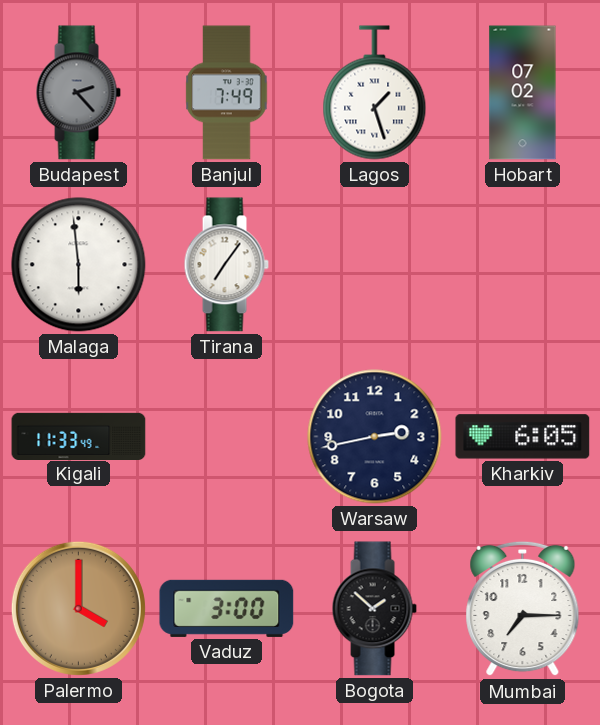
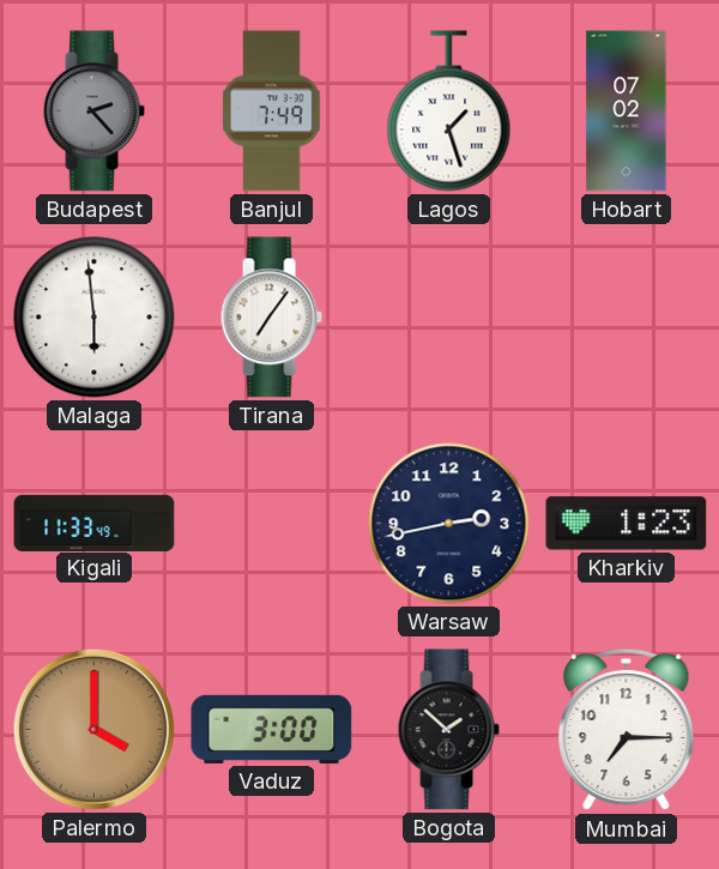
Kharkiv: 6:05 -> 1:23 (627, 524)
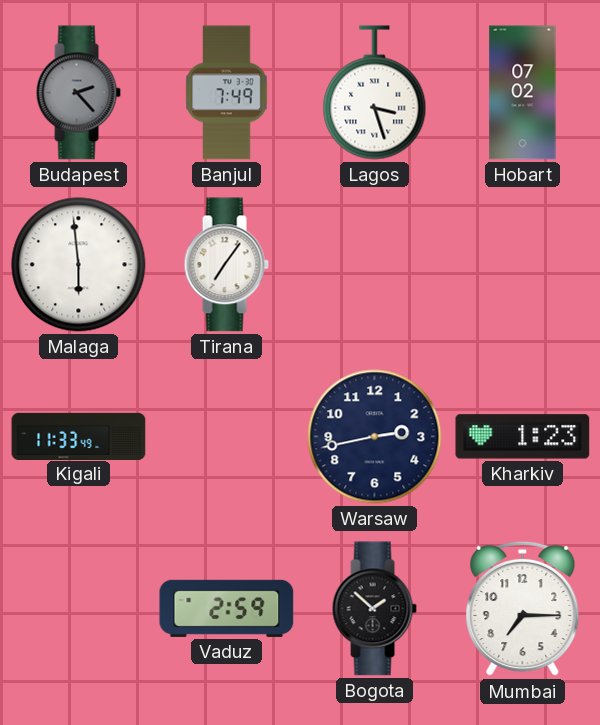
Lagos: 1:27 -> 3:27 (375, 93)
Palermo: 4:00 -> none (93, 729)
Vaduz: 3:00 -> 2:59 (227, 608)
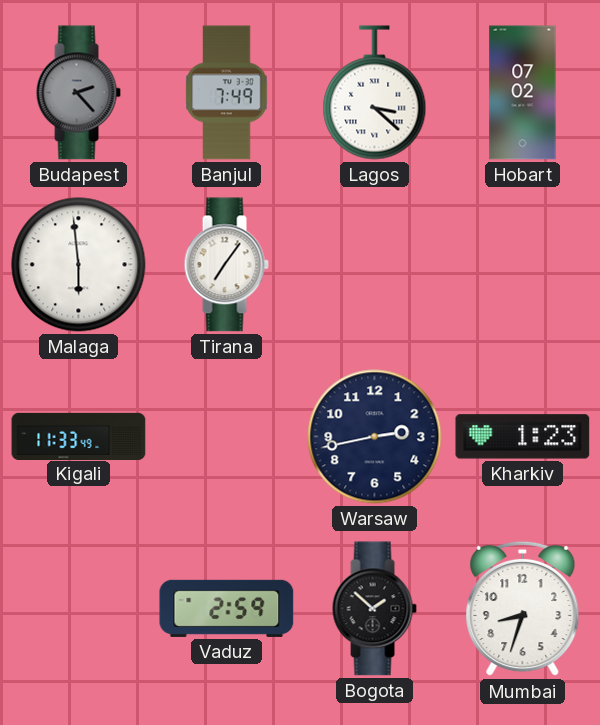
Lagos: 3:27 -> 3:22 (375, 93)
Mumbai: 7:15 -> 8:33 (523, 609)
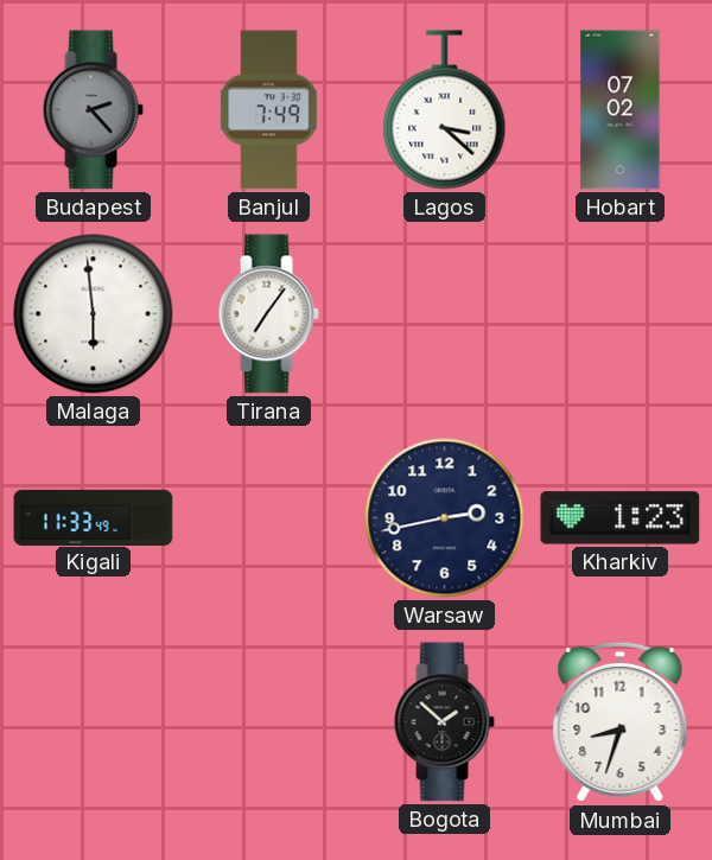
Vaduz: 2:59 -> none (227, 608)
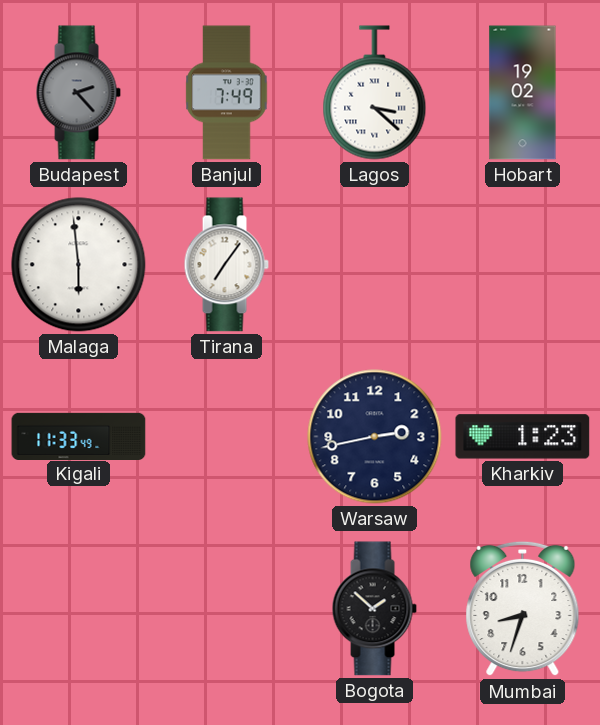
Hobart: 07:02 -> 19:02 (523, 93)
